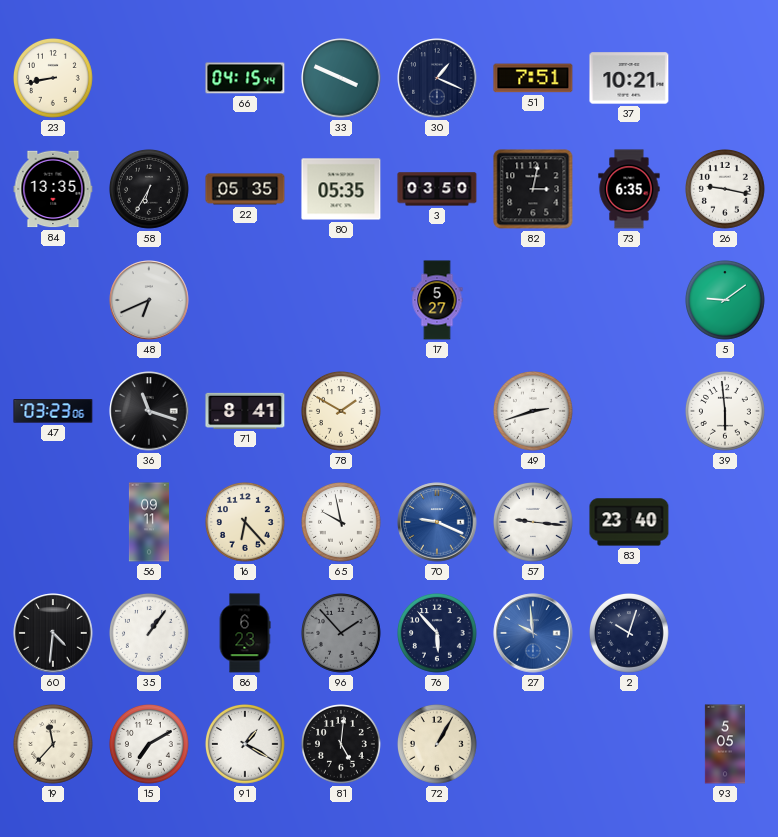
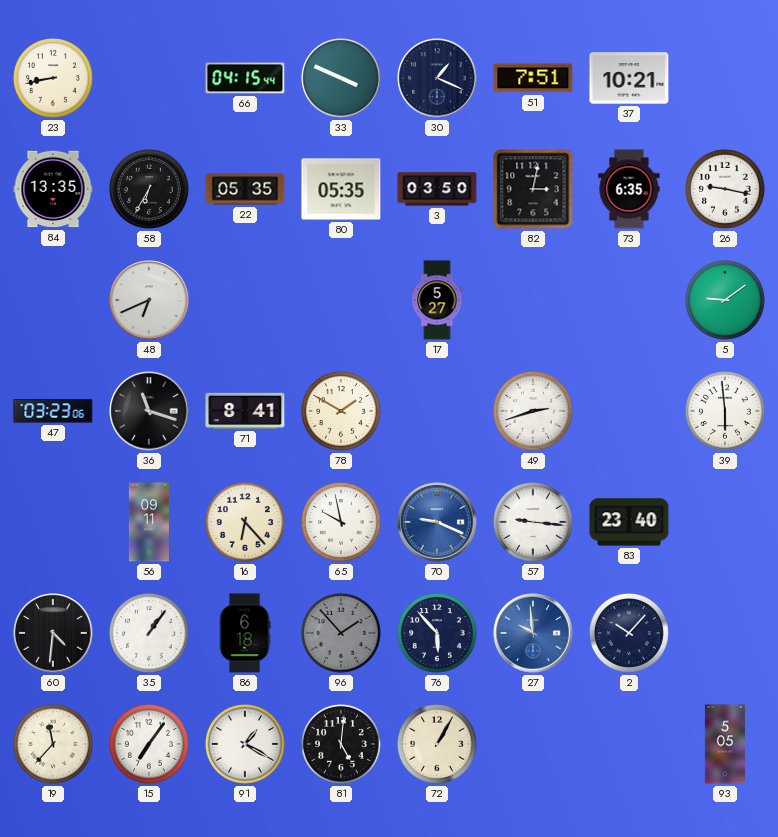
86: 6:23 -> 6:18 (245, 633)
2: 10:03 -> 10:07 (630, 634)
15: 7:10 -> 7:06 (150, 745)
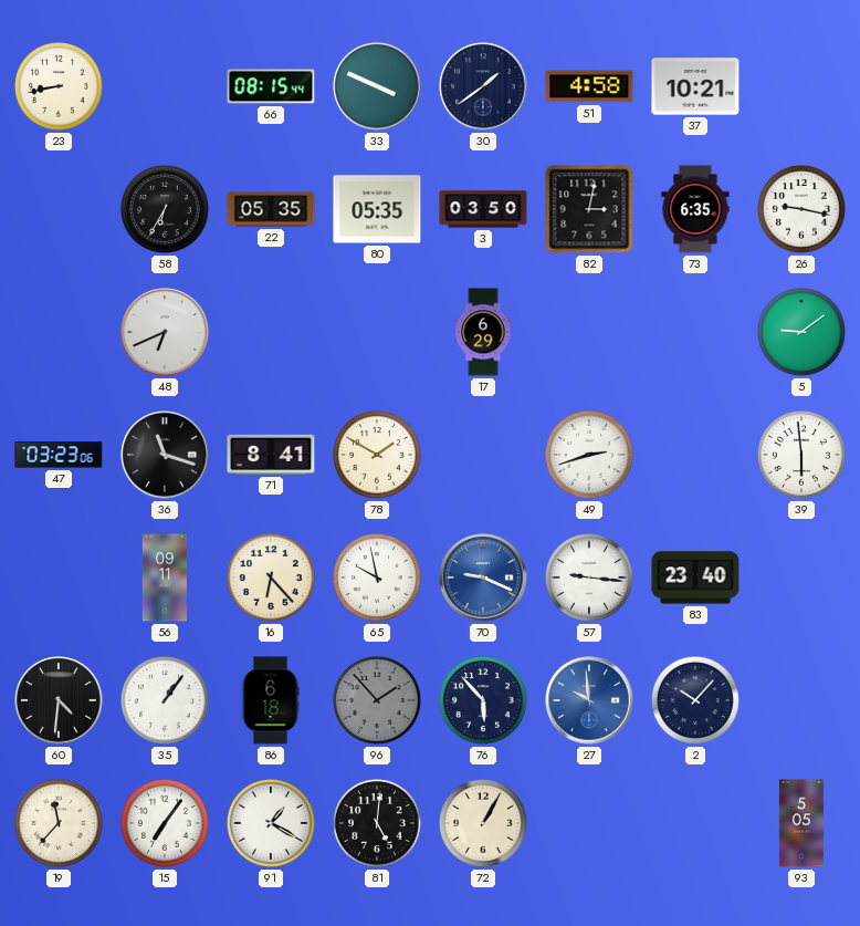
66: 04:15 -> 08:15 (271, 86)
30: 1:19 -> 1:39 (483, 86)
51: 7:51 -> 4:58 (589, 86)
84: 13:35 -> none (53, 189)
17: 5:27 -> 6:29 (483, 332)
